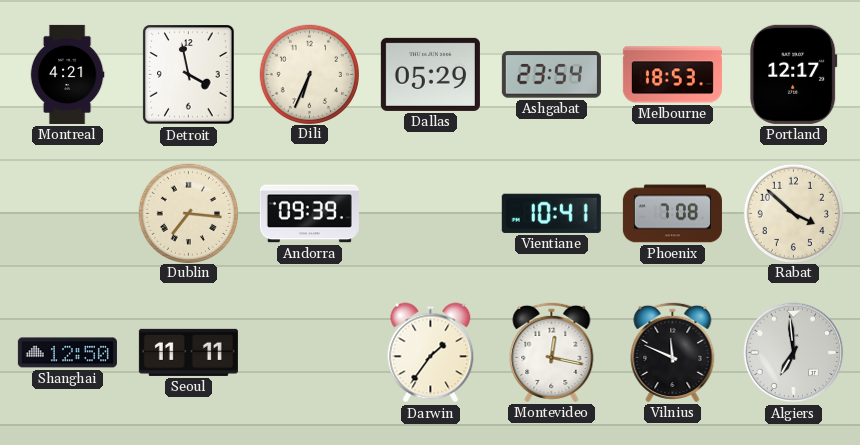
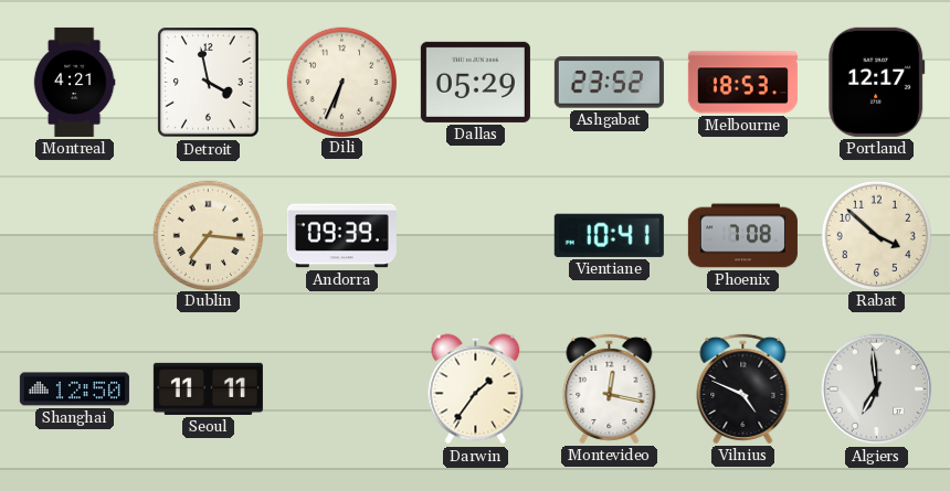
Ashgabat: 23:54 -> 23:52 (609, 83)
Vilnius: 11:49 -> 4:49 (743, 388)
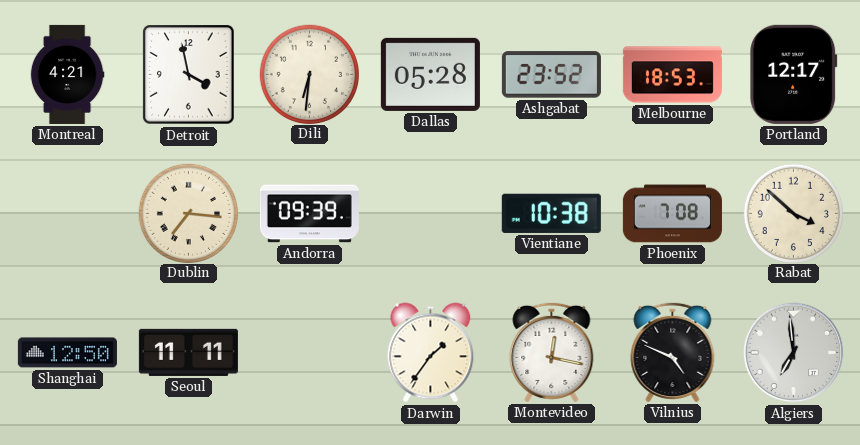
Dili: 6:34 -> 6:31 (309, 74)
Dallas: 05:29 -> 05:28 (430, 74)
Vientiane: 10:41 -> 10:38 (551, 213)
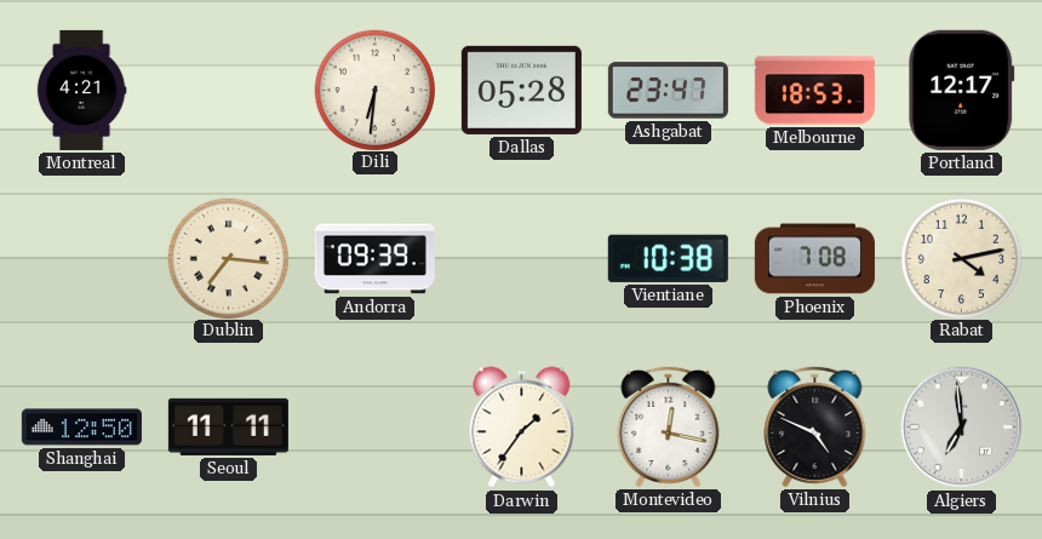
Detroit: 3:58 -> none (189, 75)
Ashgabat: 23:52 -> 23:47 (668, 91)
Rabat: 3:52 -> 4:13 (961, 258)
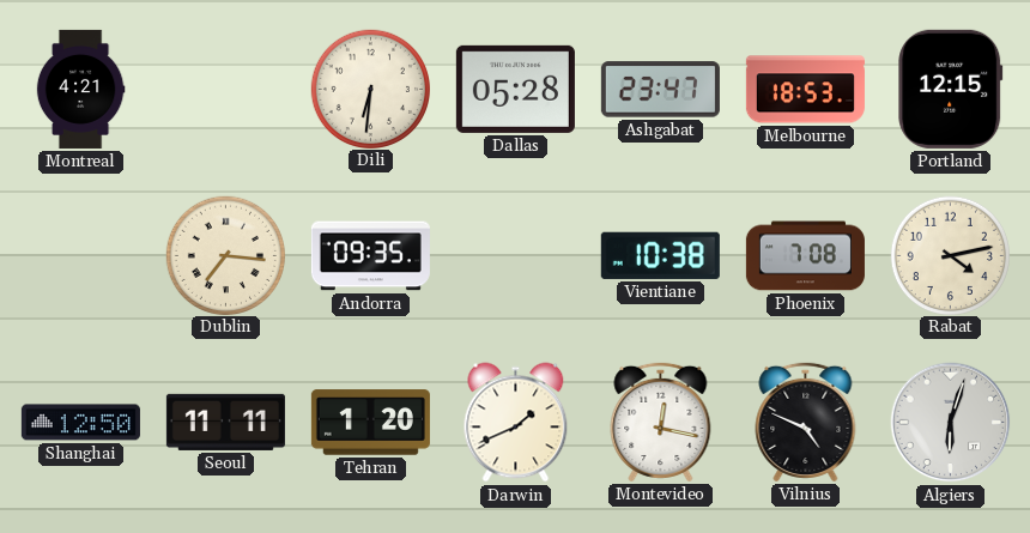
Portland: 12:17 -> 12:15 (951, 89)
Andorra: 09:39 -> 09:35 (370, 256)
Tehran: none -> 1:20 (370, 423)
Darwin: 1:36 -> 1:41 (516, 423)
Algiers: 6:59 -> 6:03 (951, 423)
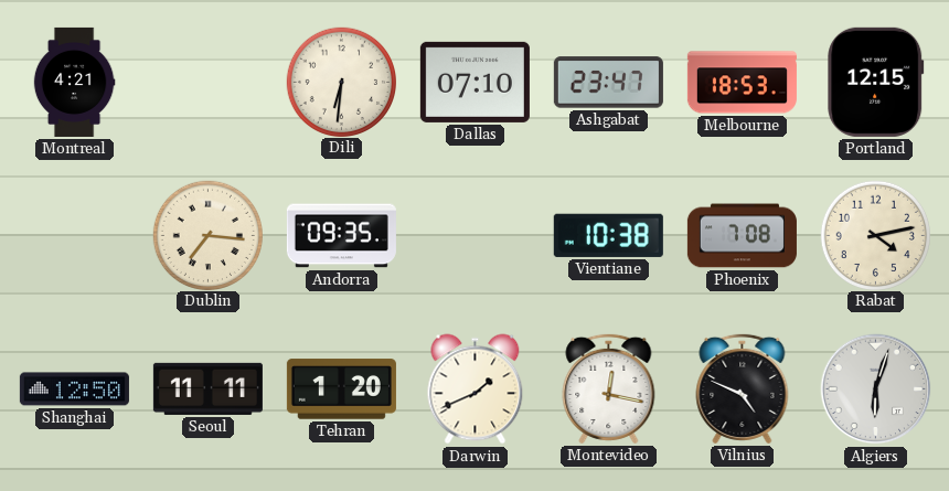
Dallas: 05:28 -> 07:10 (474, 82)
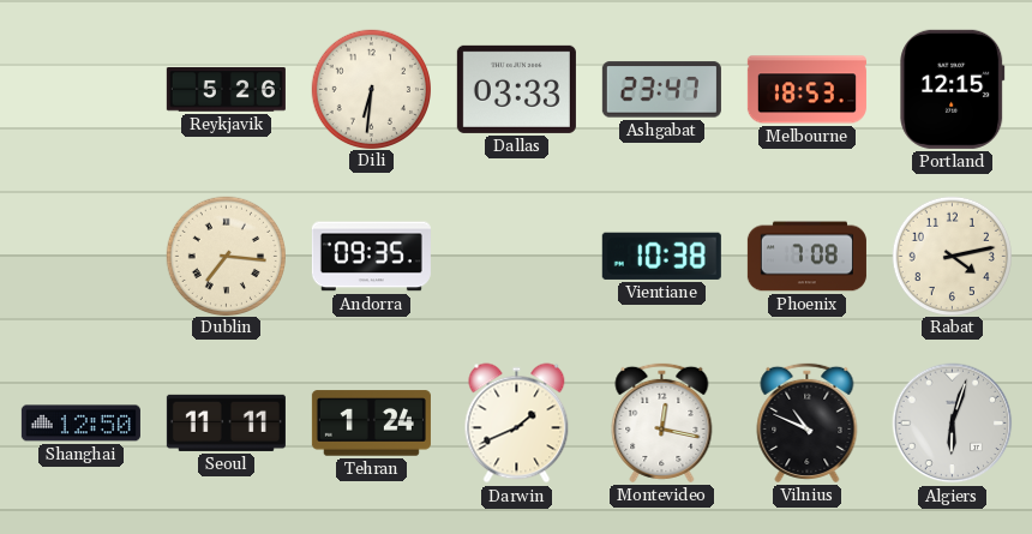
Montreal: 4:21 -> none (74, 82)
Reykjavik: none -> 5:26 (226, 90)
Dallas: 07:10 -> 03:33 (516, 89)
Tehran: 1:20 -> 1:24 (371, 424)
Vilnius: 4:49 -> 10:49 (808, 422)
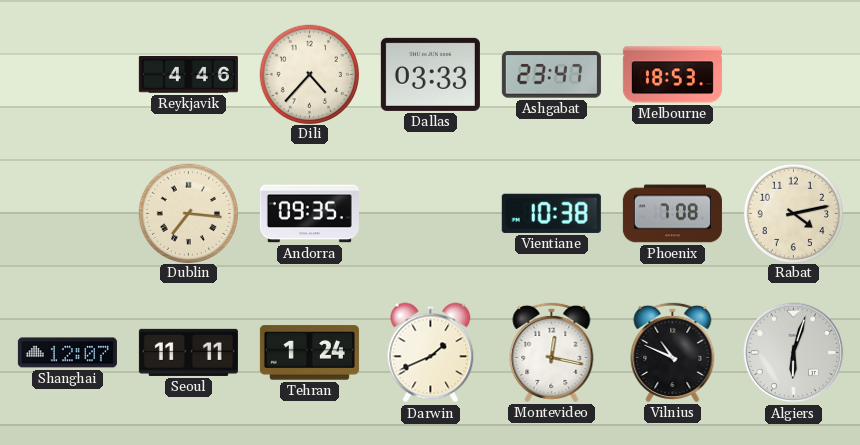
Reykjavik: 5:26 -> 4:46 (188, 75)
Dili: 6:31 -> 4:37 (309, 74)
Portland: 12:15 -> none (953, 89)
Shanghai: 12:50 -> 12:07 (67, 353)
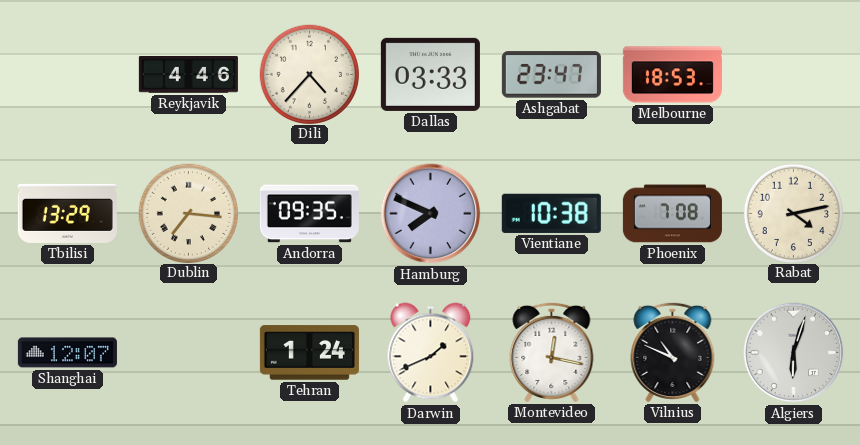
Tbilisi: none -> 13:29 (67, 213)
Hamburg: none -> 7:49 (431, 214)
Seoul: 11:11 -> none (188, 352)
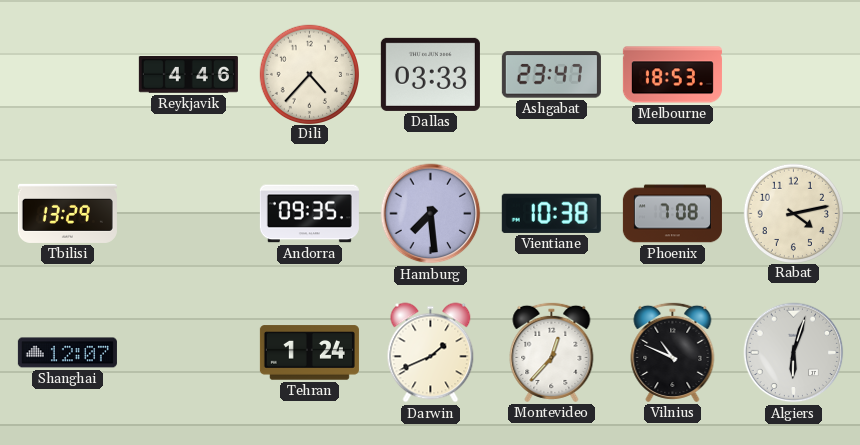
Dublin: 7:16 -> none (188, 213)
Hamburg: 7:49 -> 7:29 (431, 214)
Montevideo: 12:17 -> 12:37 (552, 352)
